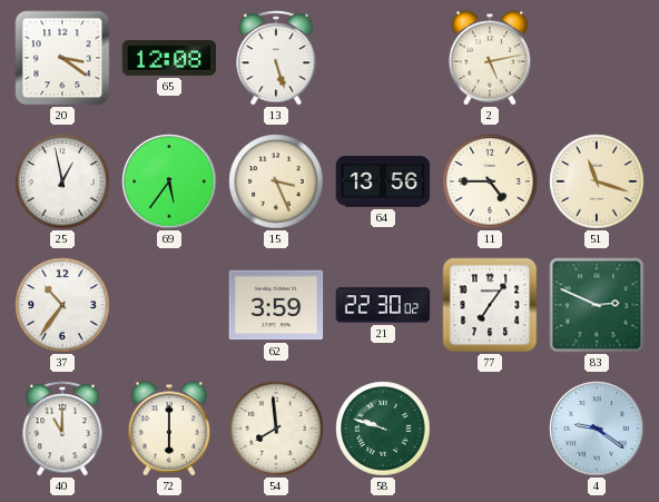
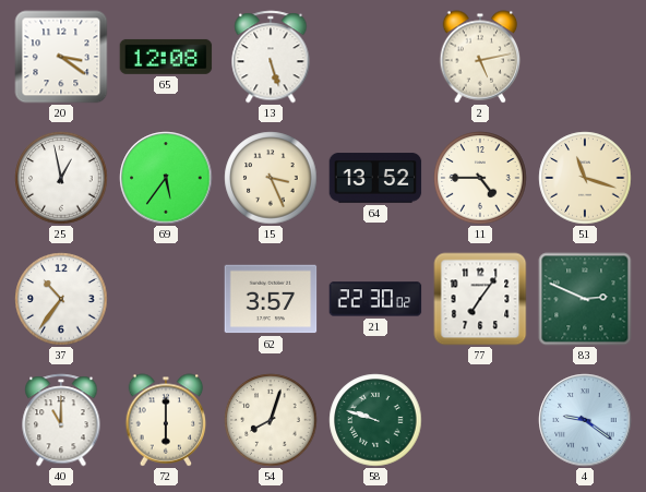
64: 13:56 -> 13:52 (375, 178)
62: 3:59 -> 3:57 (271, 299)
54: 7:59 -> 8:03 (271, 420)
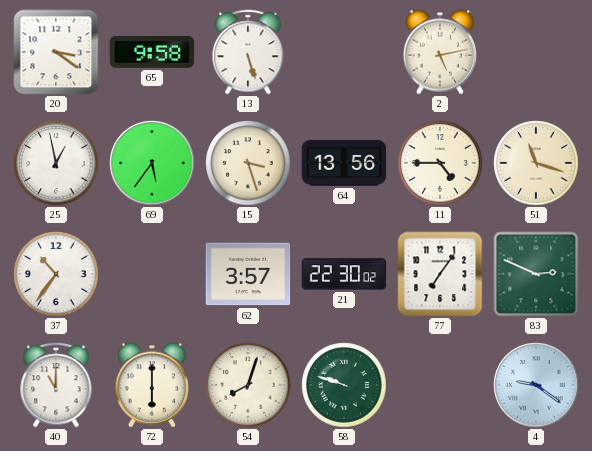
65: 12:08 -> 9:58 (152, 52)
15: 3:26 -> 3:27 (248, 163)
64: 13:52 -> 13:56 (344, 163)
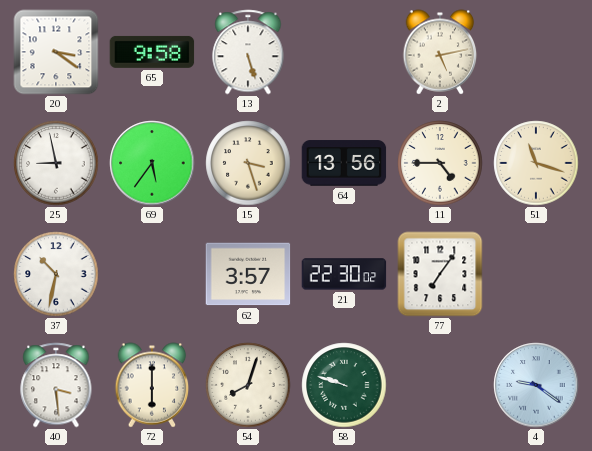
25: 12:58 -> 8:58 (56, 163)
37: 10:36 -> 10:32 (56, 274)
83: 2:49 -> none (536, 274)
40: 11:00 -> 3:29 (56, 385)
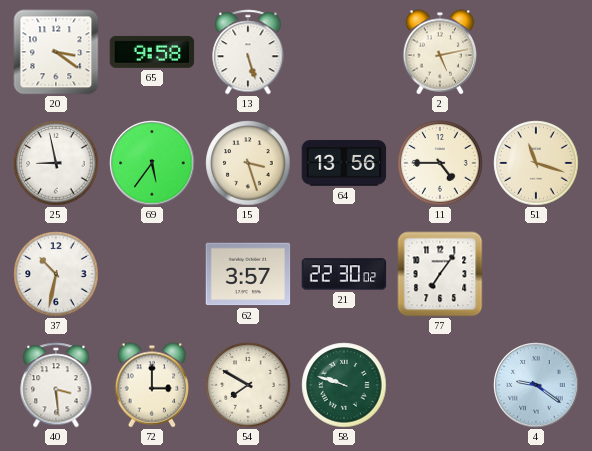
72: 6:00 -> 3:00 (152, 385)
54: 8:03 -> 7:50 (248, 385)
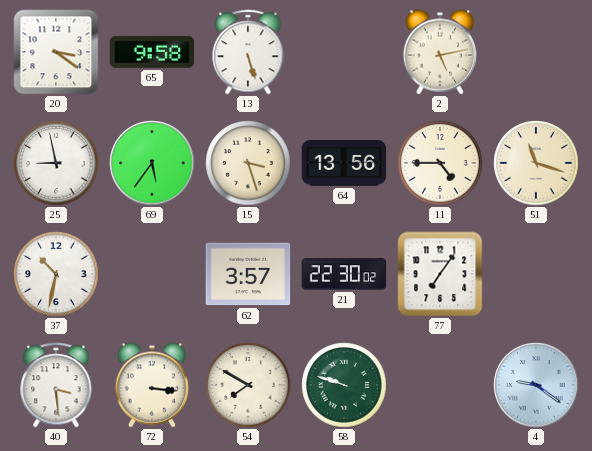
72: 3:00 -> 3:16 (152, 385)
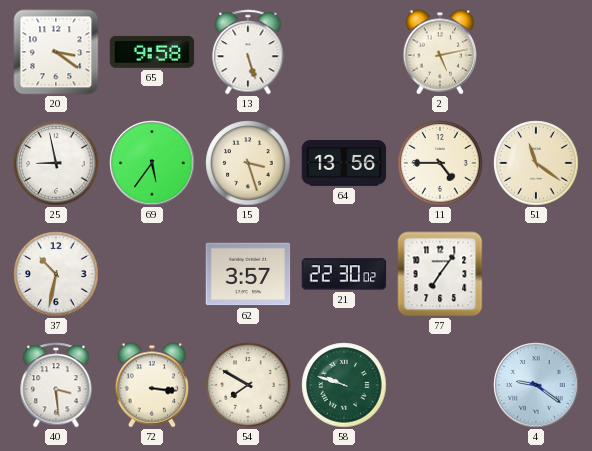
51: 11:18 -> 11:21 (536, 163)
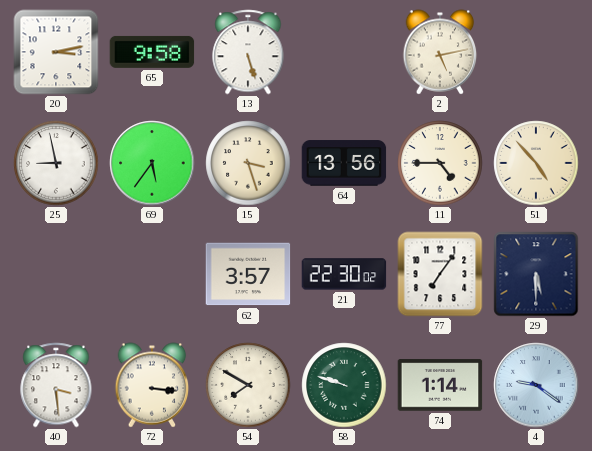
20: 3:21 -> 3:13 (56, 52)
51: 11:21 -> 4:53 (536, 163)
37: 10:32 -> none (56, 274)
29: none -> 5:30 (536, 274)
74: none -> 1:14 (440, 385)
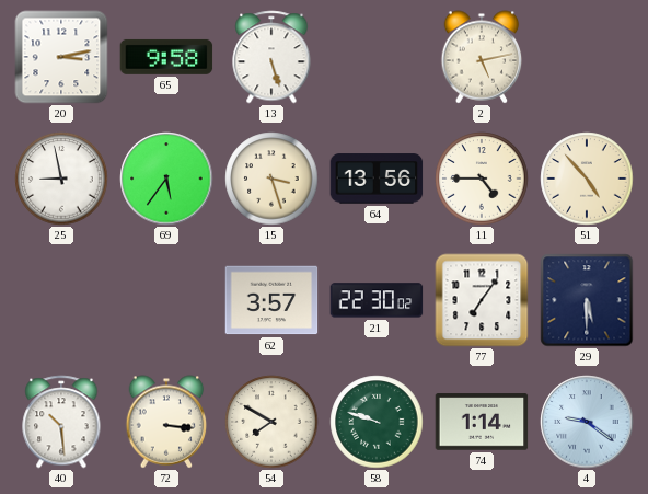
40: 3:29 -> 10:29 (61, 422)
